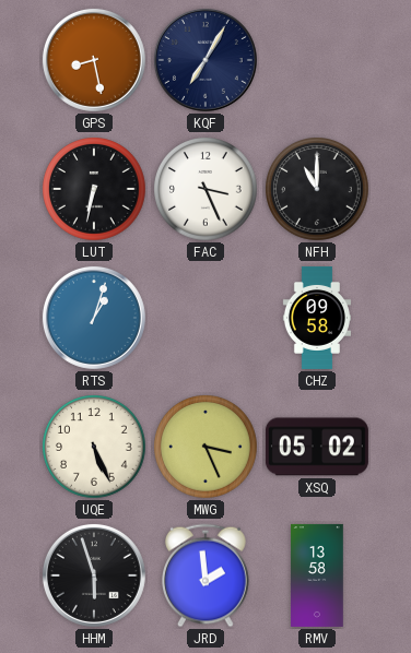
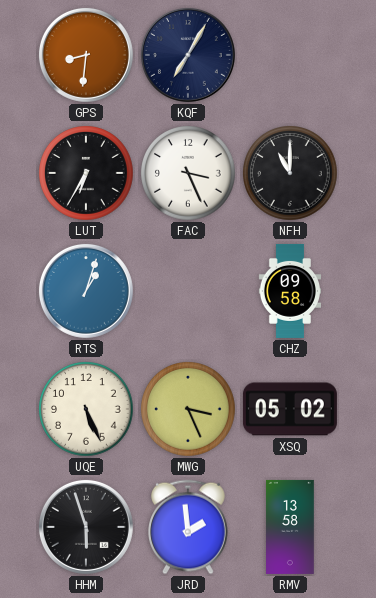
GPS: 8:28 -> 8:31 (86, 55)
LUT: 6:32 -> 6:35 (87, 174)
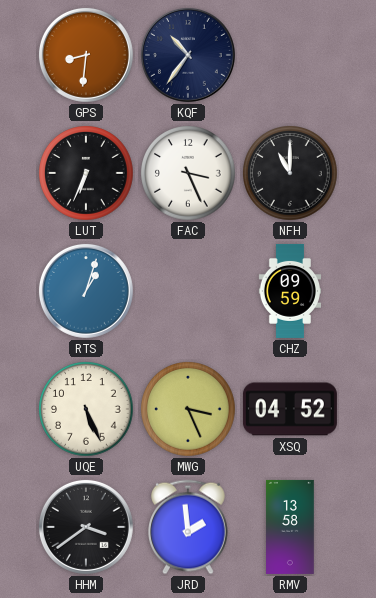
KQF: 7:05 -> 10:36 (188, 55)
LUT: 6:35 -> 6:34 (87, 174)
CHZ: 09:58 -> 09:59 (289, 291)
XSQ: 05:02 -> 04:52 (290, 409)
HHM: 5:57 -> 3:39 (86, 527)
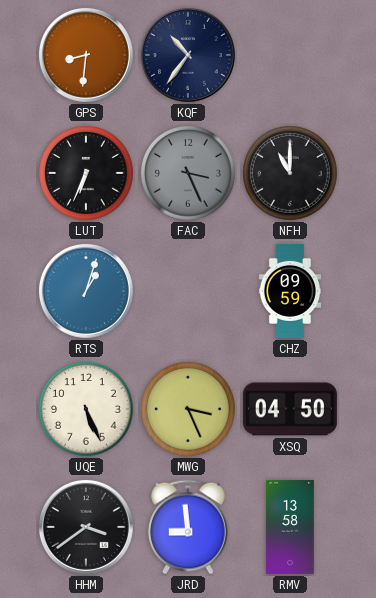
FAC dial: white -> grey (189, 174)
XSQ: 04:52 -> 04:50 (290, 409)
JRD: 1:59 -> 8:59 (189, 527)
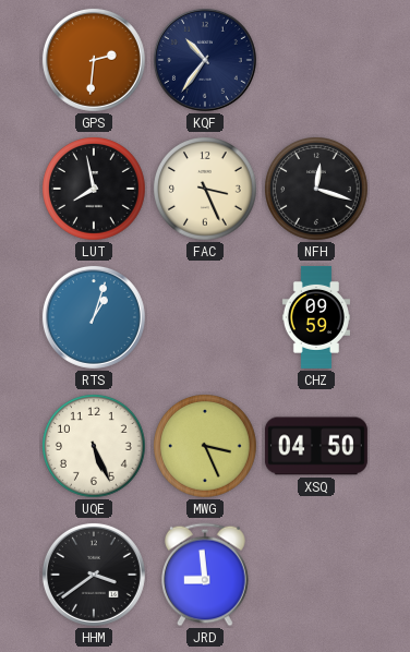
GPS: 8:31 -> 2:31 (94, 60)
LUT: 6:34 -> 7:58 (95, 190)
FAC dial: grey -> cream (206, 190)
NFH: 11:00 -> 12:18 (317, 190)
RMV: 13:58 -> none (290, 527)
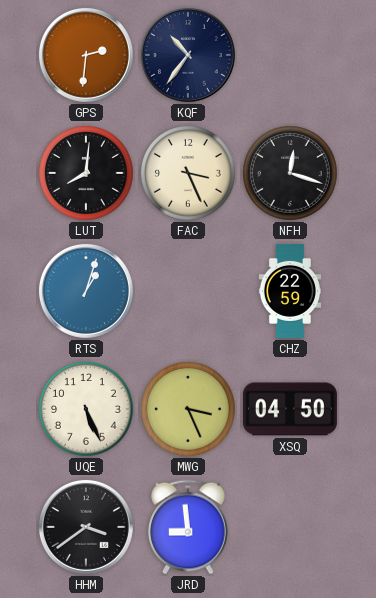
LUT: 7:58 -> 8:01 (87, 174)
CHZ: 09:59 -> 22:59 (289, 291)
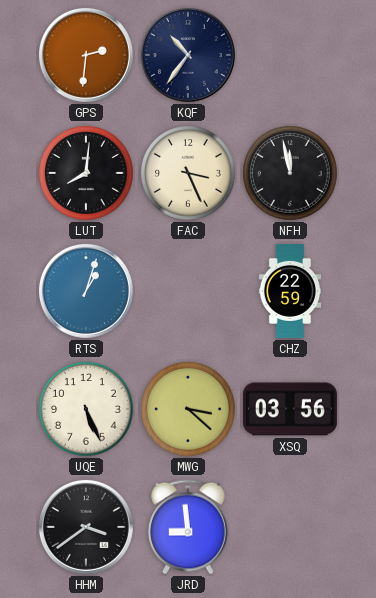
NFH: 12:18 -> 11:58 (291, 174)
MWG: 3:26 -> 3:22 (189, 410)
XSQ: 04:50 -> 03:56 (290, 409)
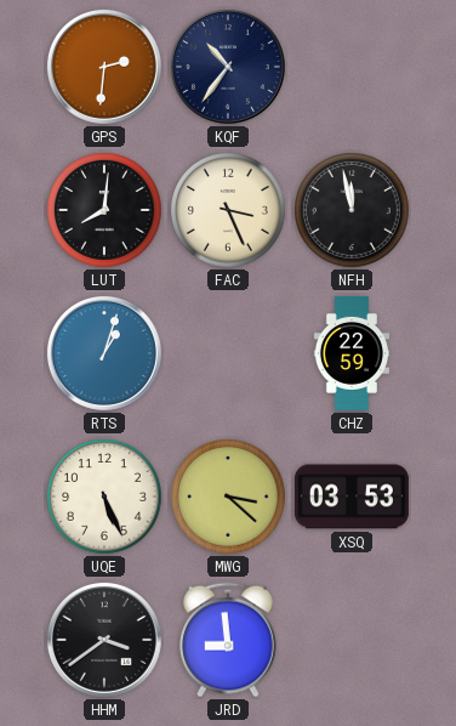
XSQ: 03:56 -> 03:53 (352, 497)
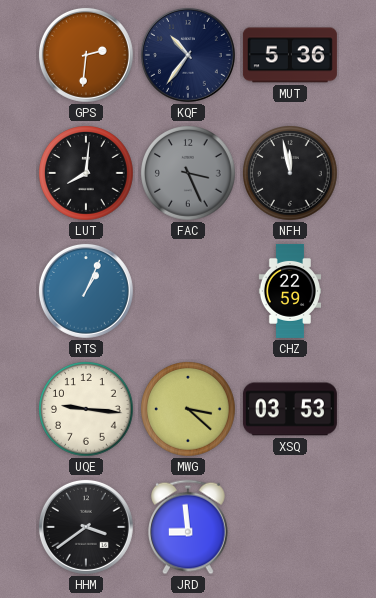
MUT: none -> 5:36 (290, 55)
FAC dial: cream -> grey (189, 174)
RTS: 1:03 -> 1:04 (86, 291)
UQE: 5:26 -> 9:16 (87, 410)
